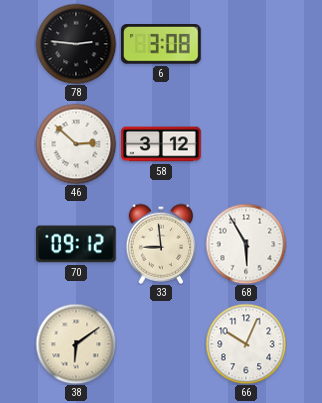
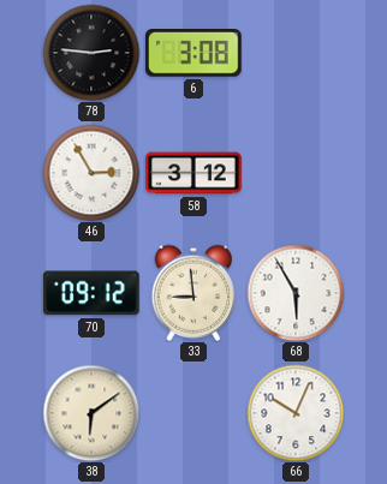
46: 2:52 -> 2:55 (91, 173)
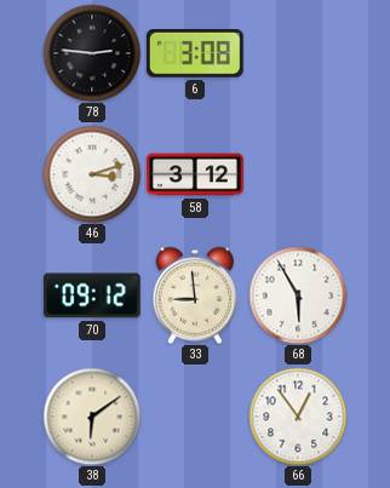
46: 2:55 -> 3:12 (92, 174)
66: 10:04 -> 12:54 (298, 417)
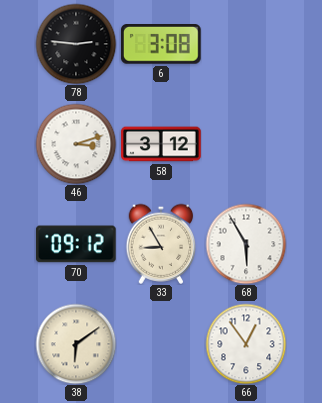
33: 8:59 -> 8:55 (161, 244)
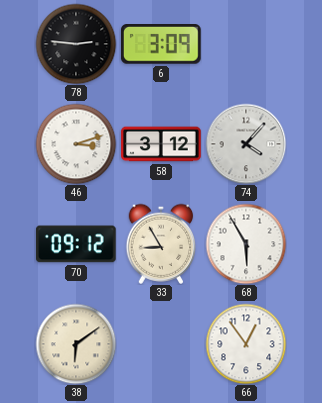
6: 3:08 -> 3:09 (161, 45)
74: none -> 4:07 (246, 144)
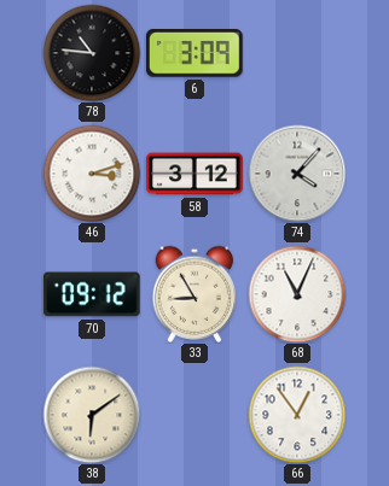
78: 2:46 -> 10:46 (92, 53)
68: 5:55 -> 11:04 (297, 294)
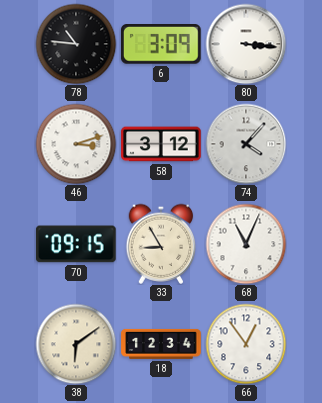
80: none -> 3:16 (246, 44)
70: 09:12 -> 09:15 (76, 244)
18: none -> 12:34 (161, 344)
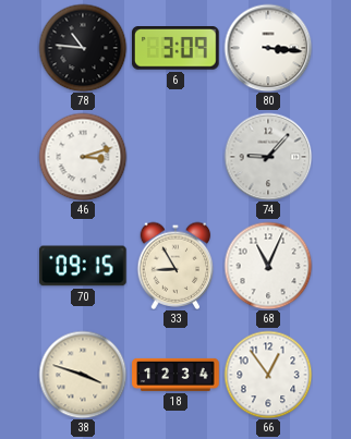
58: 3:12 -> none (161, 144)
74: 4:07 -> 9:07 (268, 157)
38: 6:09 -> 3:48 (83, 375)
